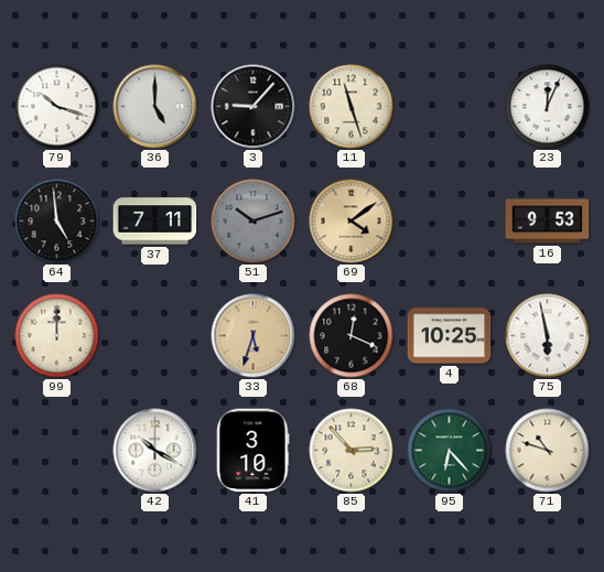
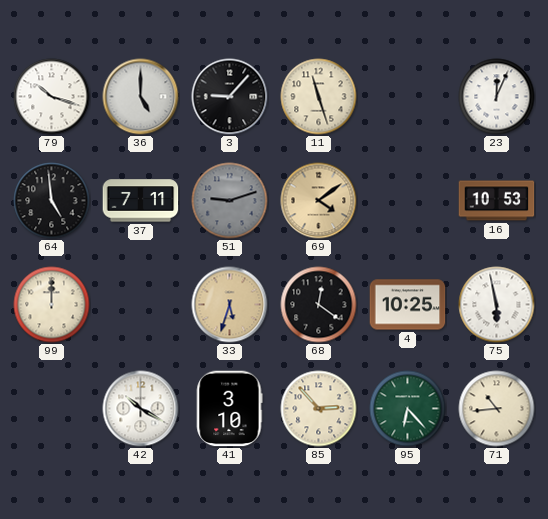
51: 10:12 -> 9:12 (230, 201)
16: 9:53 -> 10:53 (497, 201)
68: 12:19 -> 12:21 (319, 305)
71: 10:48 -> 10:44 (497, 409)
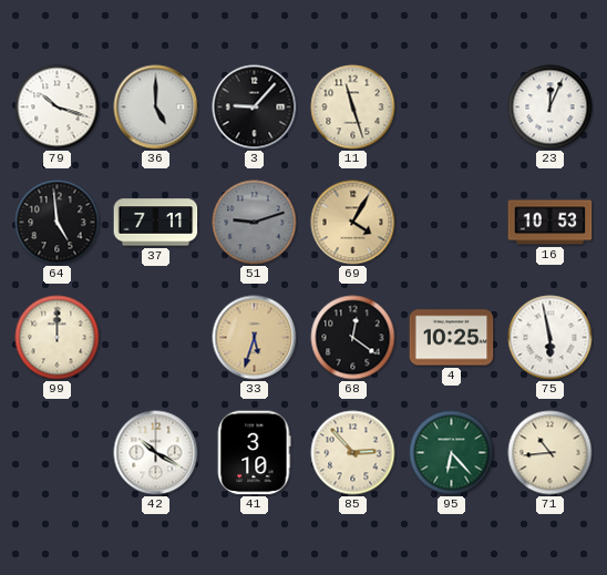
69: 4:09 -> 4:05 (353, 223)
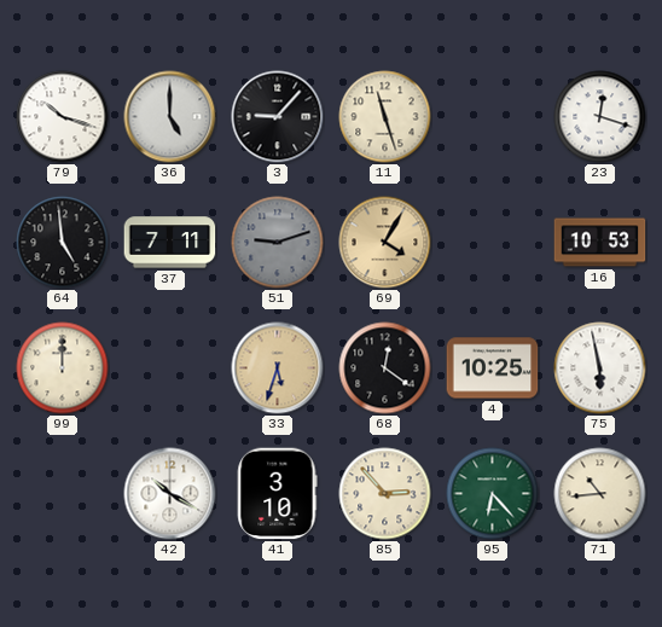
23: 12:04 -> 12:18 (600, 117)
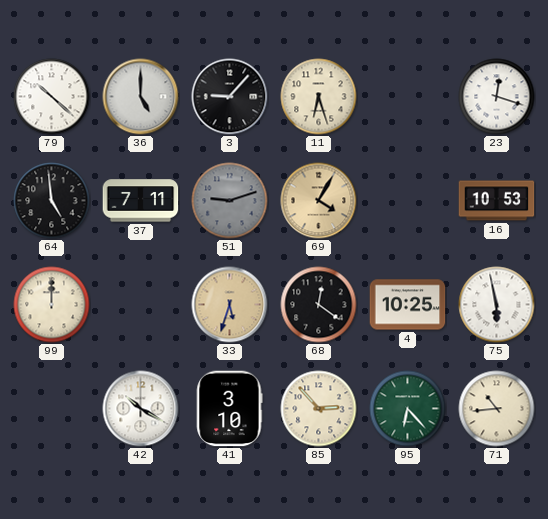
79: 10:18 -> 10:22 (52, 97)
11: 11:27 -> 6:27 (319, 97)
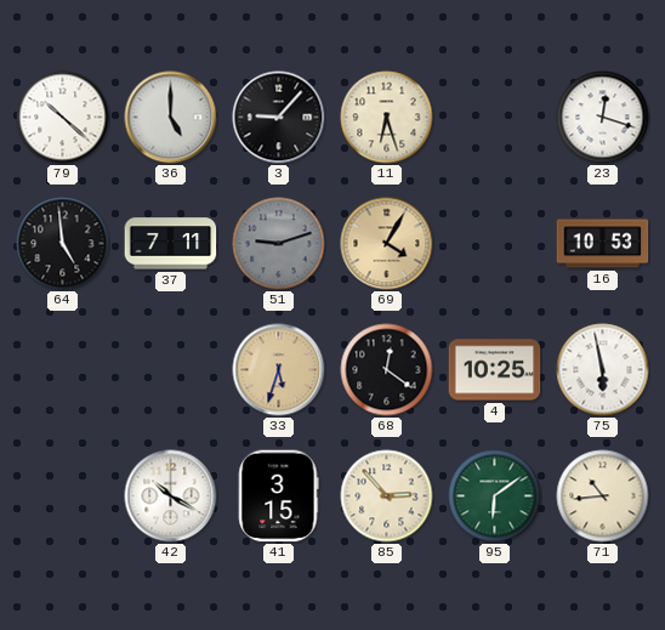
99: 12:00 -> none (52, 305)
41: 3:10 -> 3:15 (278, 496)
95: 6:23 -> 6:09 (495, 496)
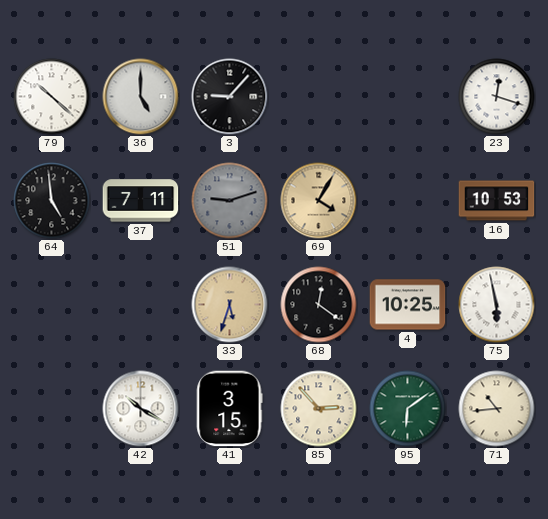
11: 6:27 -> none (387, 118)
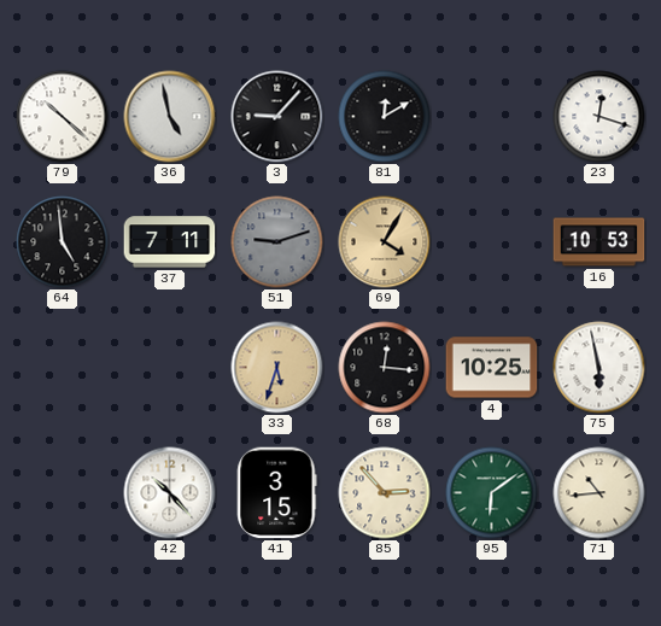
36: 5:00 -> 4:58 (170, 117)
81: none -> 12:10 (385, 117)
68: 12:21 -> 12:16 (385, 368)
42: 10:20 -> 10:23 (170, 493)
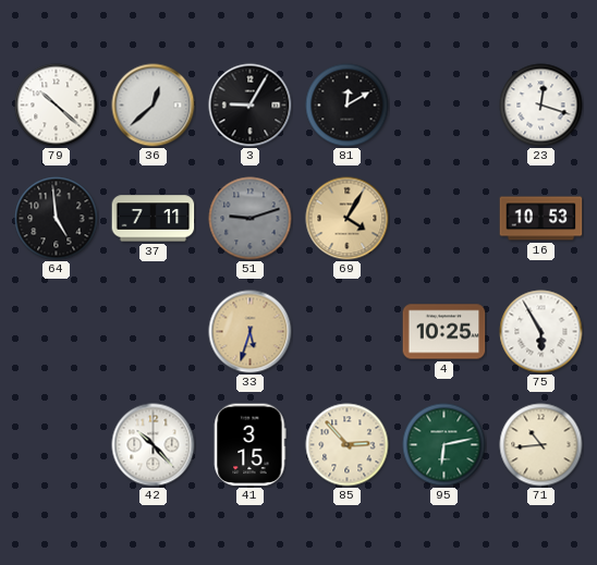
36: 4:58 -> 12:38 (154, 106)
3: 9:07 -> 9:05 (251, 106)
68: 12:16 -> none (385, 368)
75: 5:58 -> 5:55 (541, 332)
95: 6:09 -> 6:13 (444, 445)
